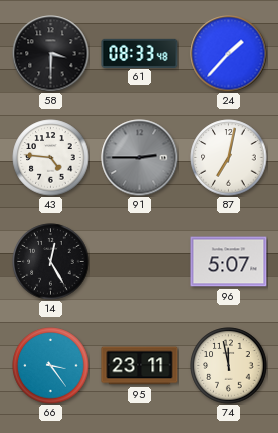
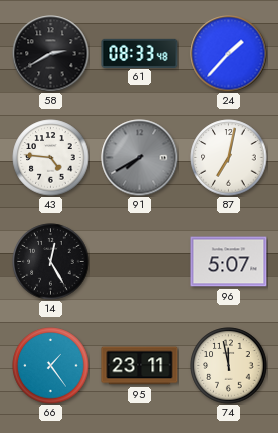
58: 3:30 -> 2:40 (51, 54)
91: 2:45 -> 7:40 (140, 158)
66: 3:24 -> 1:24 (51, 366)
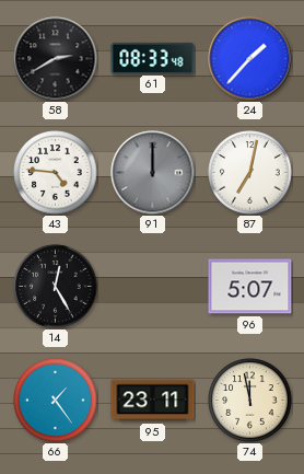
91: 7:40 -> 12:00 (153, 173)
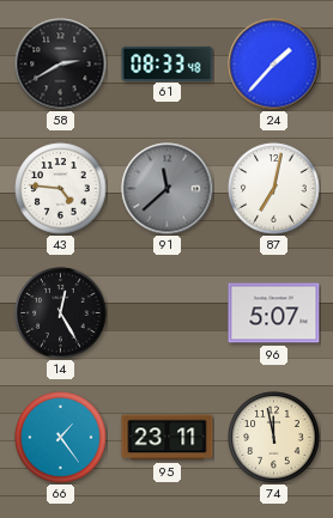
91: 12:00 -> 11:38 (168, 189)
